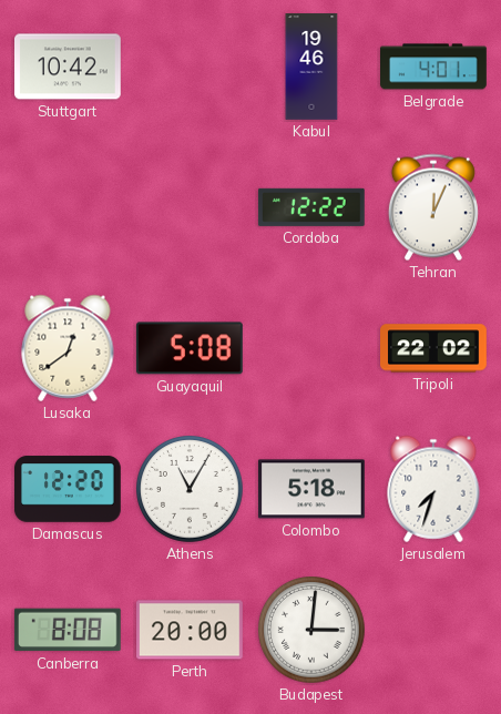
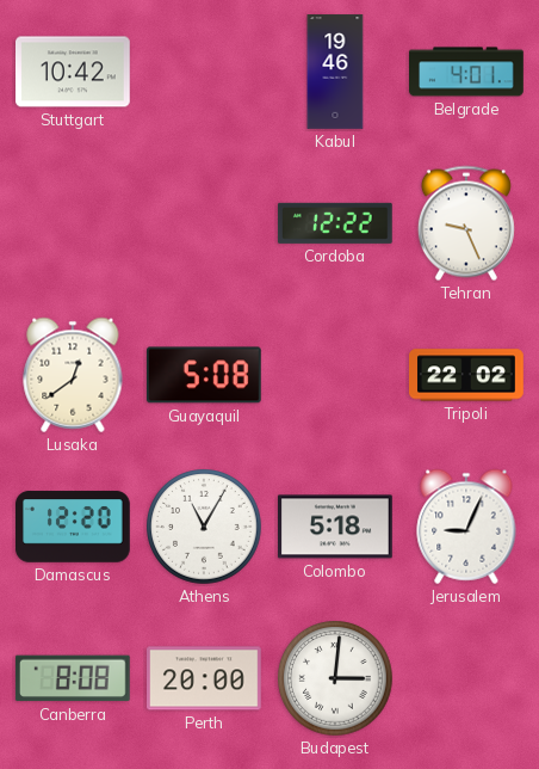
Tehran: 12:04 -> 9:26 (466, 223)
Jerusalem: 7:33 -> 9:04 (466, 527)
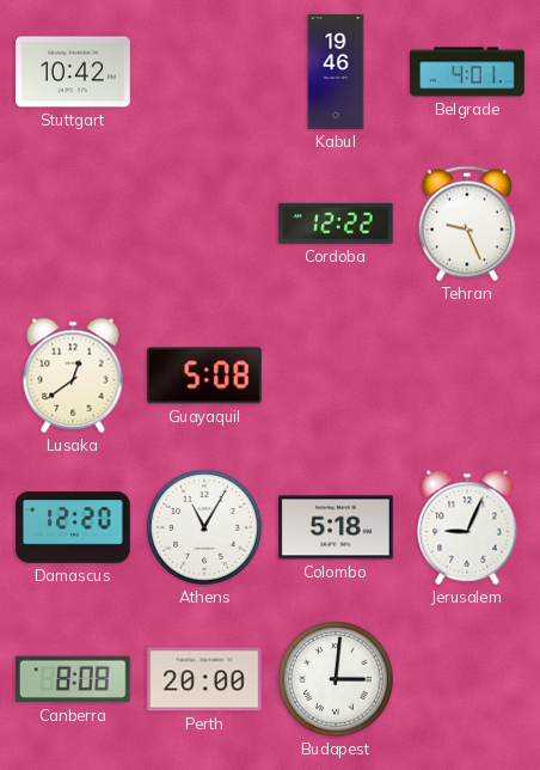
Tripoli: 22:02 -> none (467, 375)
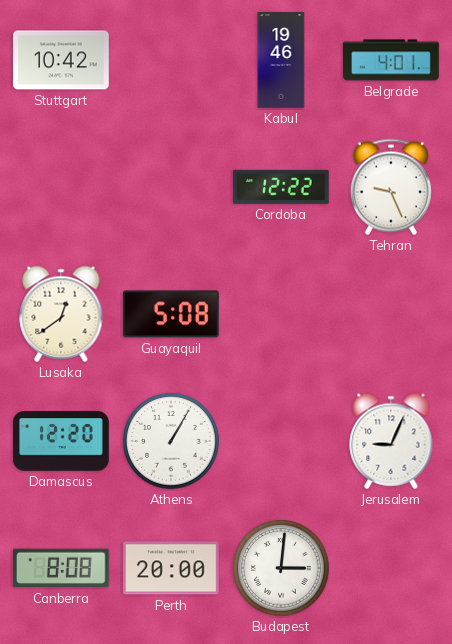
Athens: 11:05 -> 1:05 (171, 441)
Colombo: 5:18 -> none (337, 527)
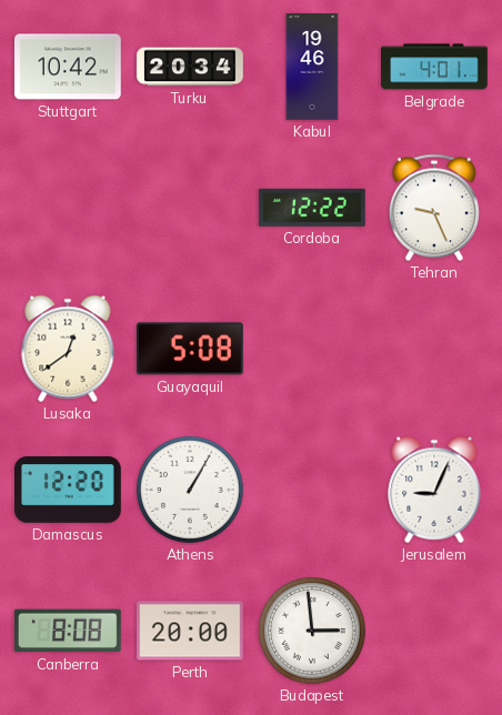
Turku: none -> 20:34 (190, 67)
Budapest: 3:01 -> 2:59 (312, 631)
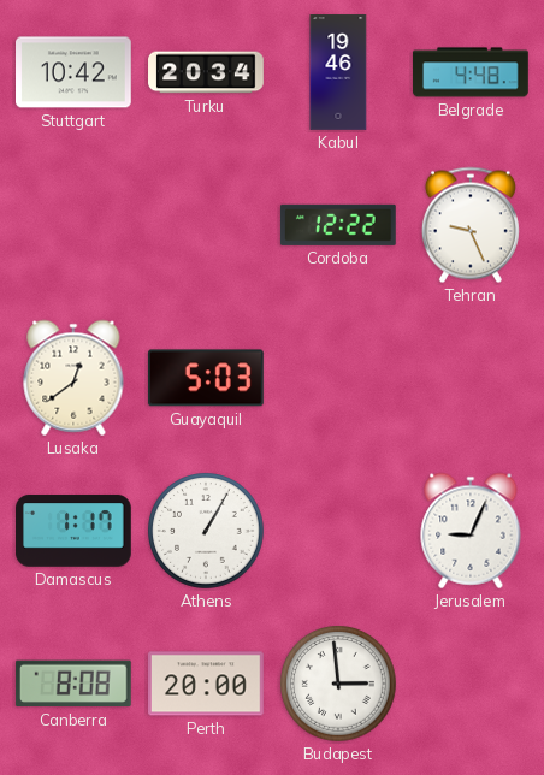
Belgrade: 4:01 -> 4:48 (472, 72)
Guayaquil: 5:08 -> 5:03 (206, 378)
Damascus: 12:20 -> 1:17 (75, 531)
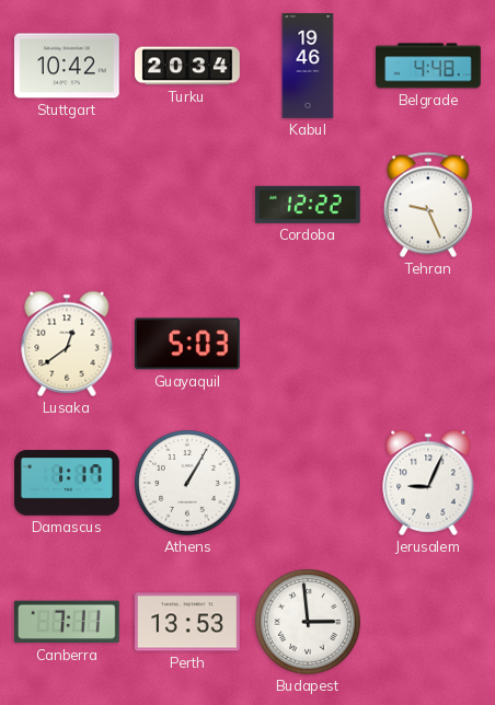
Canberra: 8:08 -> 7:11 (67, 622)
Perth: 20:00 -> 13:53 (188, 622)
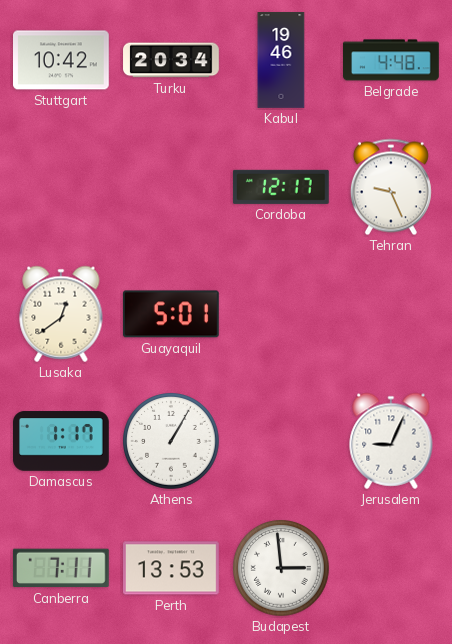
Cordoba: 12:22 -> 12:17 (281, 187)
Guayaquil: 5:03 -> 5:01 (171, 314)
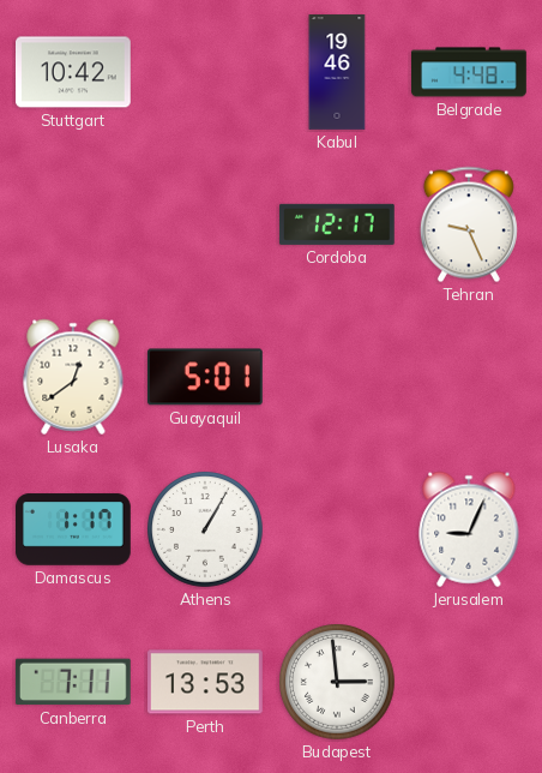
Turku: 20:34 -> none (171, 60)
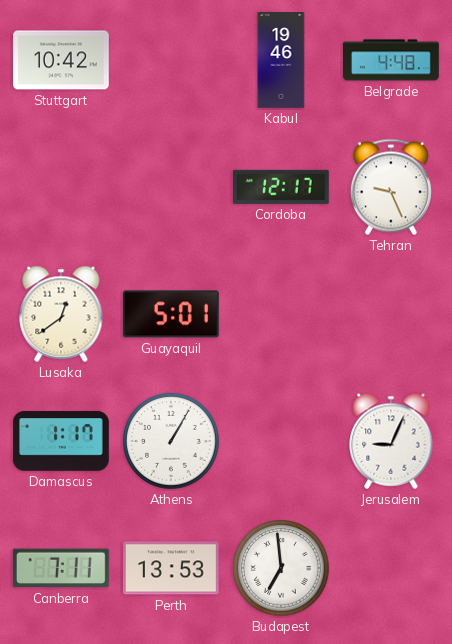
Budapest: 2:59 -> 6:59 (281, 568)
